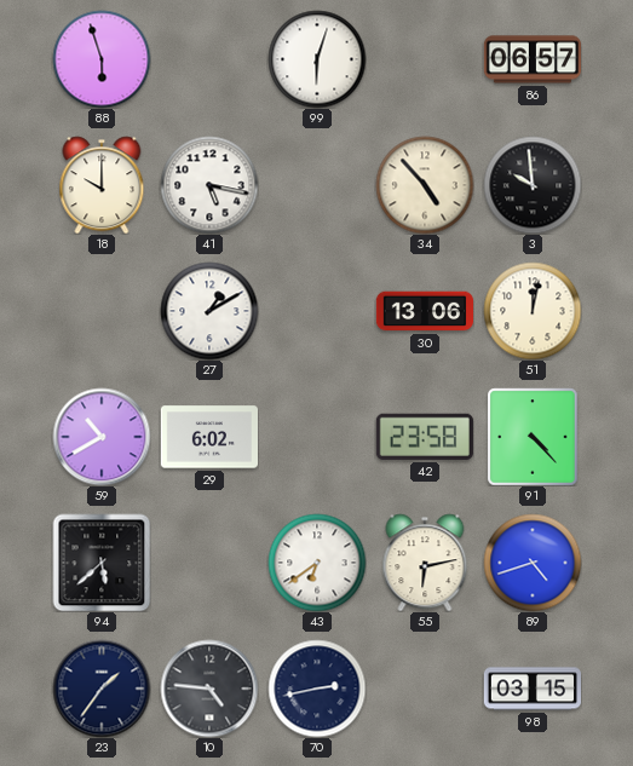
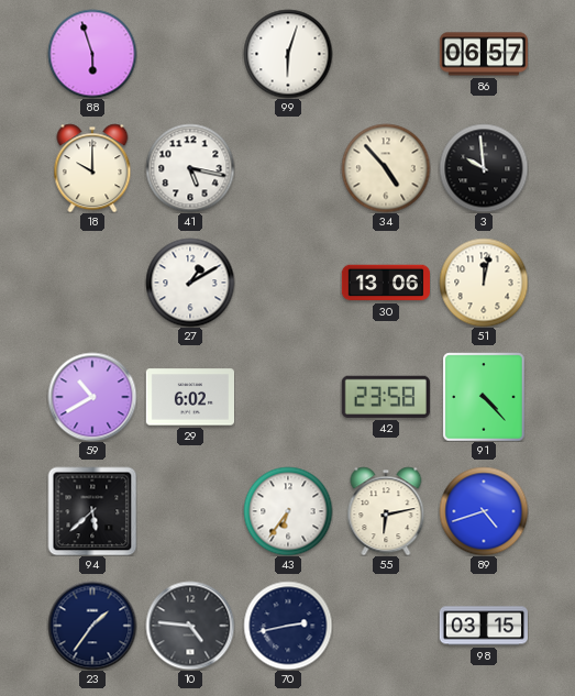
43: 6:39 -> 6:36 (288, 511)
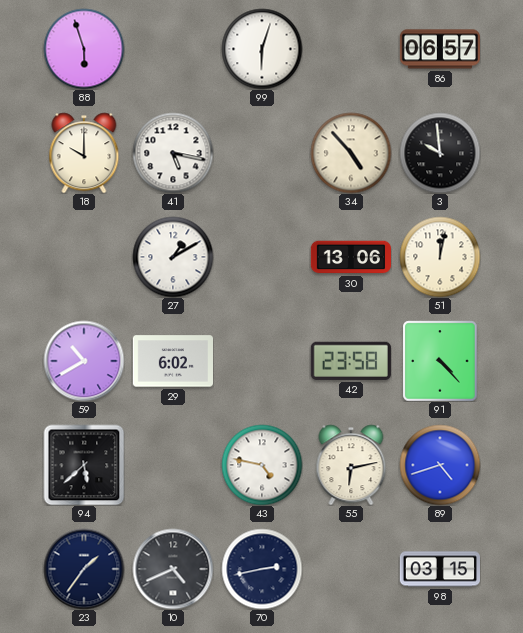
43: 6:36 -> 4:47 (262, 465)
10: 4:46 -> 4:41 (173, 569)
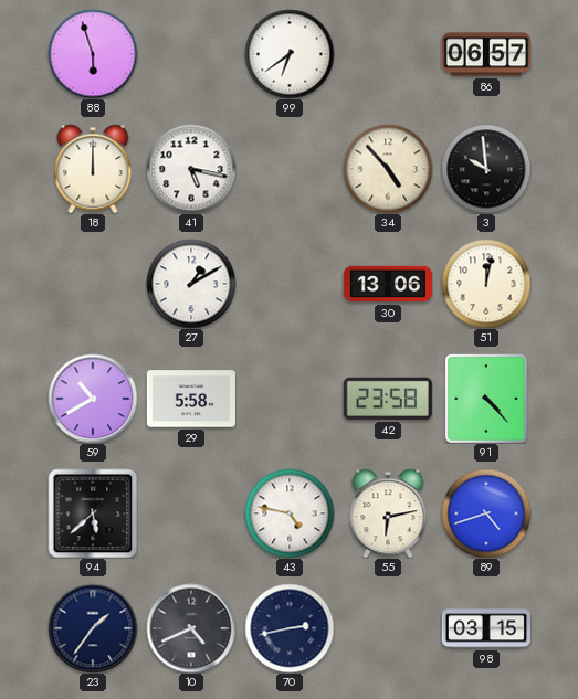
99: 6:03 -> 6:39 (290, 54)
18: 10:00 -> 12:00 (93, 169)
29: 6:02 -> 5:58 (190, 399)
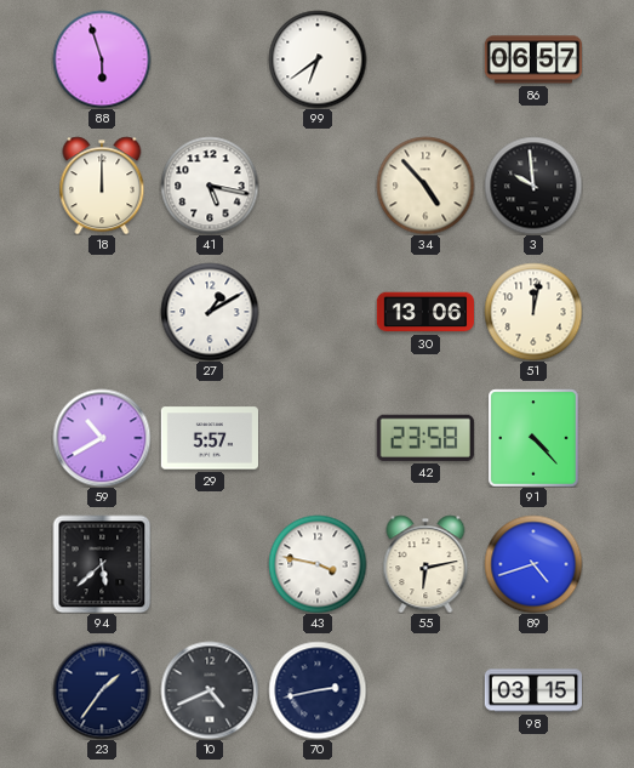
29: 5:58 -> 5:57 (209, 438)
43: 4:47 -> 3:47 (318, 564)
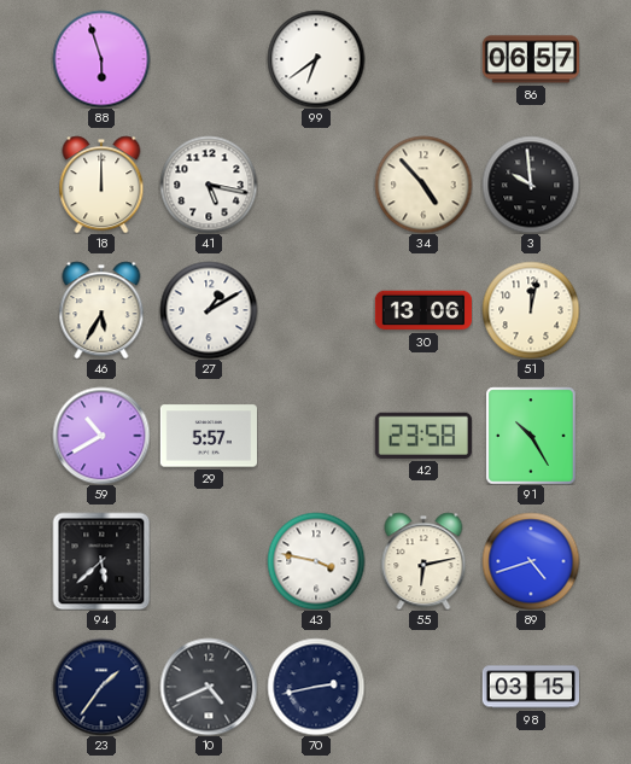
46: none -> 5:35 (101, 310)
91: 4:23 -> 10:25 (531, 436)
